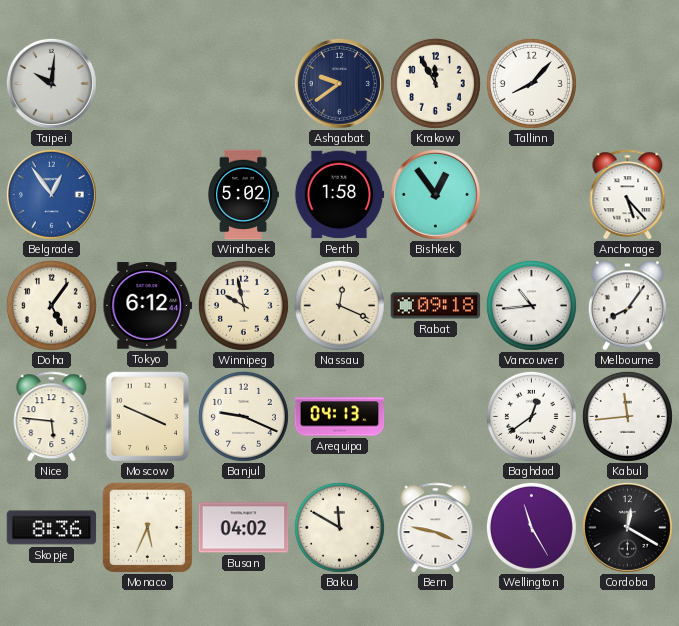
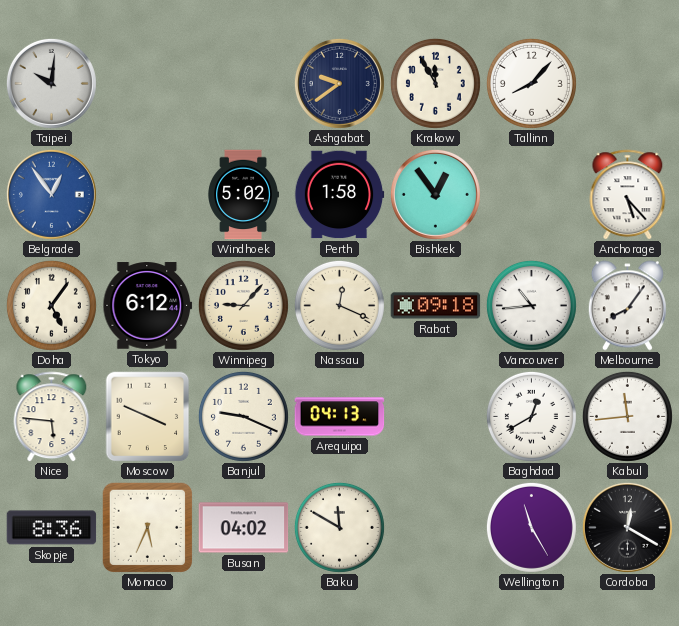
Winnipeg: 9:58 -> 9:07 (243, 305)
Baghdad: 12:39 -> 12:40 (531, 416)
Bern: 3:47 -> none (436, 528)
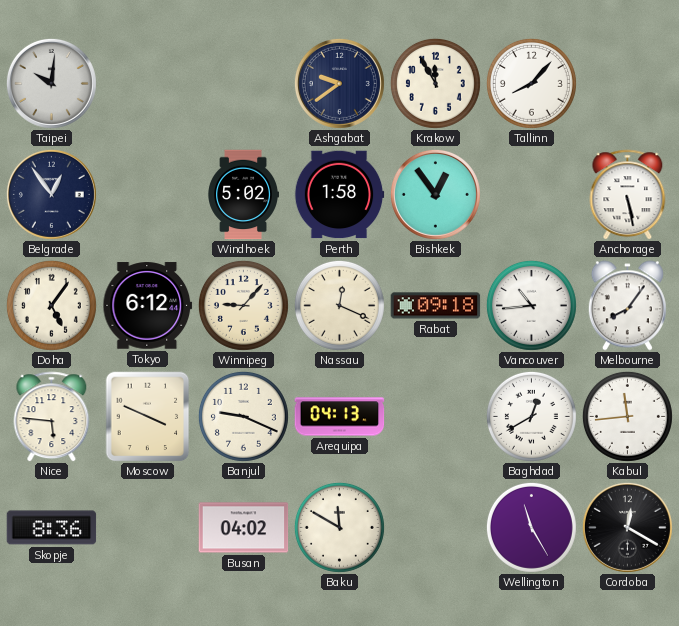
Belgrade dial: blue -> navy (51, 194)
Anchorage: 5:23 -> 5:28 (628, 195)
Monaco: 5:34 -> none (147, 527)
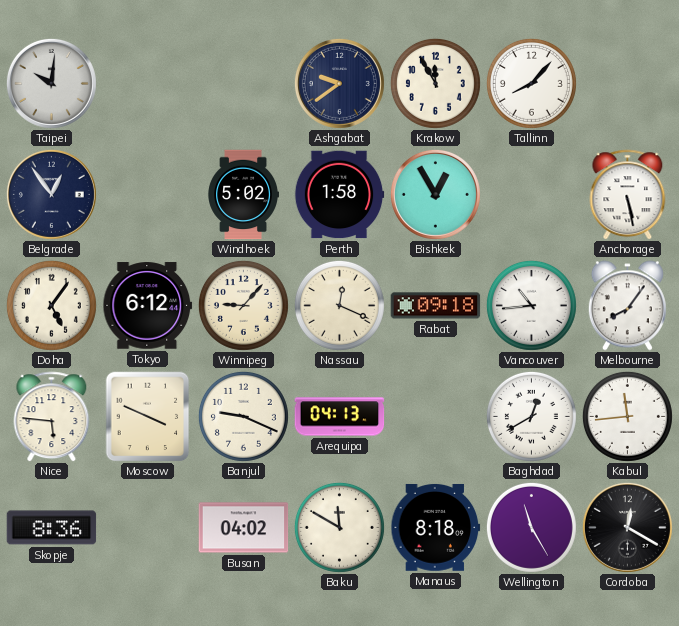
Bishkek: 12:54 -> 12:55 (435, 194)
Manaus: none -> 8:18 (436, 527)
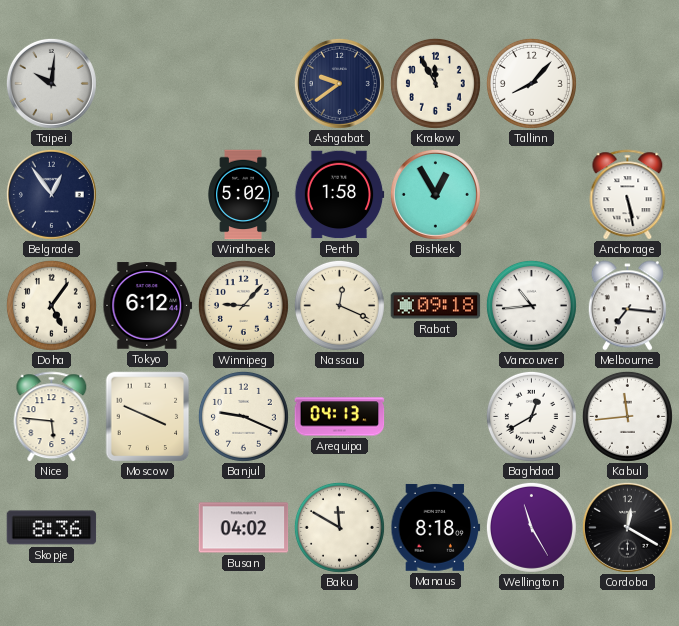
Melbourne: 8:06 -> 7:16 (627, 306)
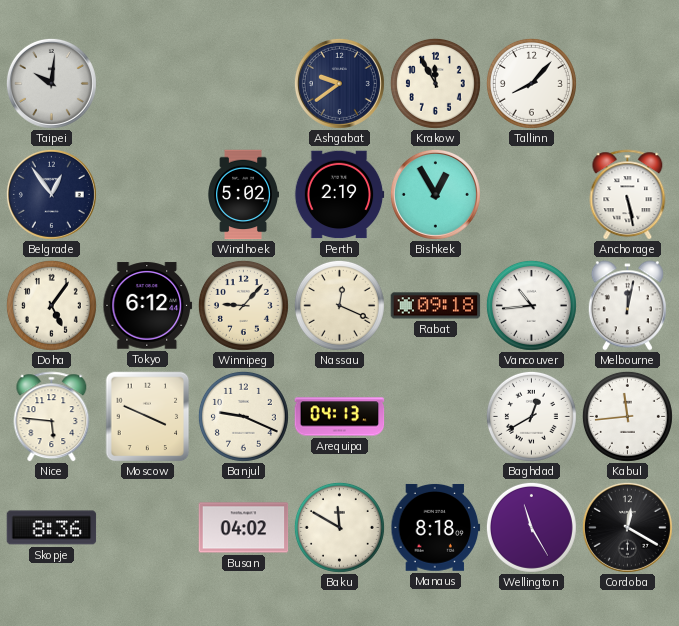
Perth: 1:58 -> 2:19 (339, 195)
Melbourne: 7:16 -> 12:02 (627, 306)
